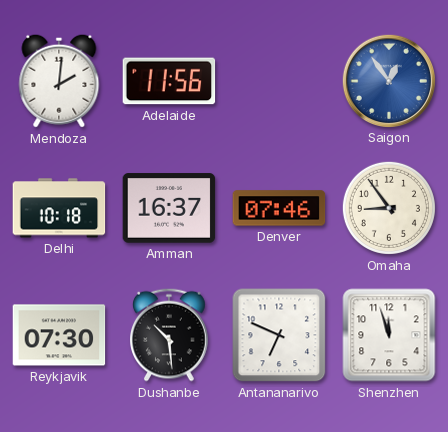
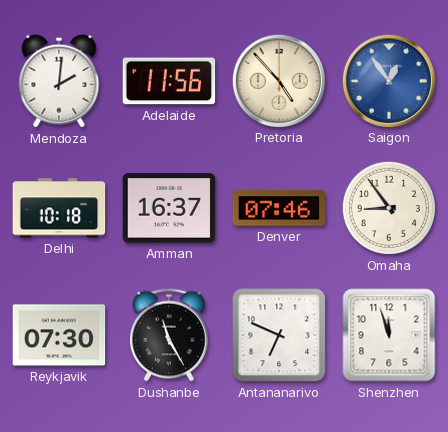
Pretoria: none -> 4:53 (278, 80)
Dushanbe: 10:29 -> 11:25 (170, 335)
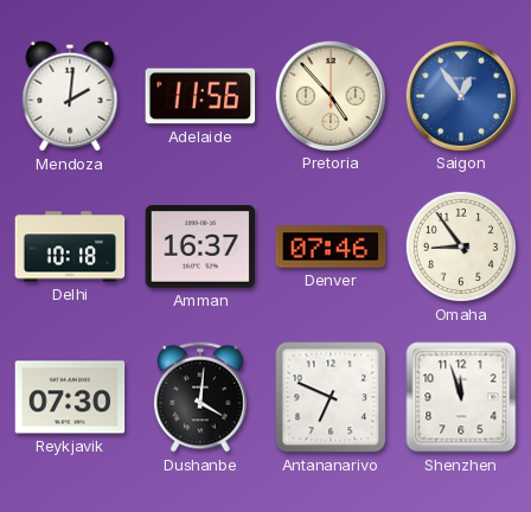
Dushanbe: 11:25 -> 4:01 (201, 397)
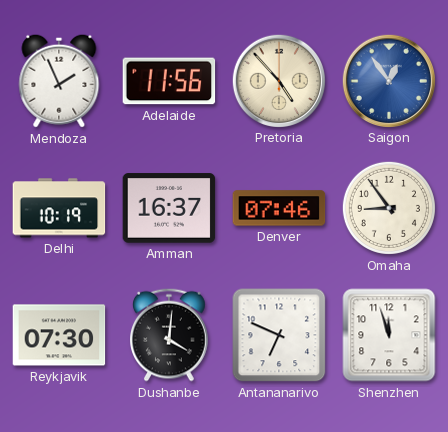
Mendoza: 2:01 -> 1:56 (59, 81)
Delhi: 10:18 -> 10:19 (59, 208)
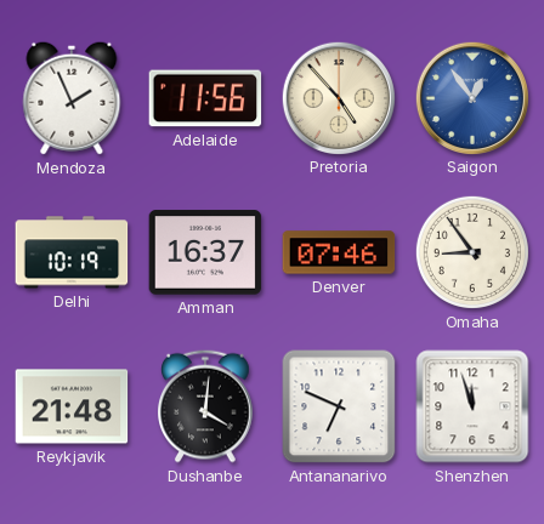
Reykjavik: 07:30 -> 21:48 (72, 406)
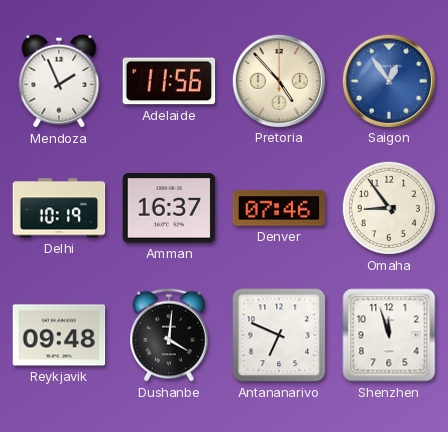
Reykjavik: 21:48 -> 09:48 (59, 335)
